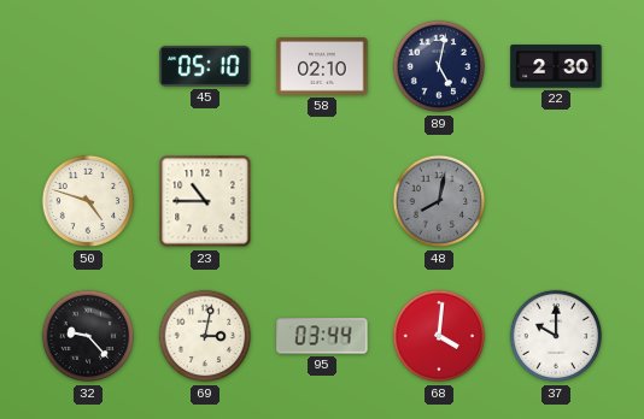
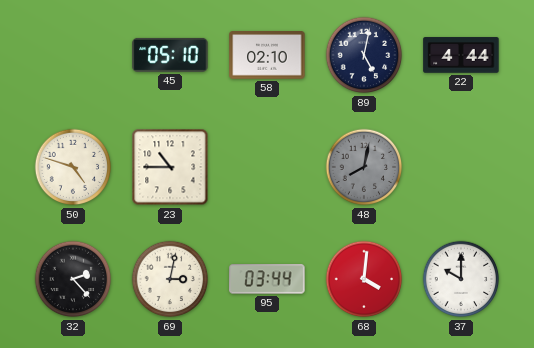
22: 2:30 -> 4:44 (461, 55)
32: 9:23 -> 2:23 (73, 279)
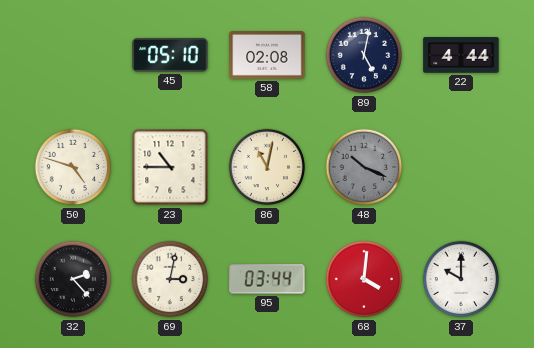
58: 02:10 -> 02:08 (267, 56)
86: none -> 11:02 (267, 167)
48: 8:02 -> 10:19 (364, 167)
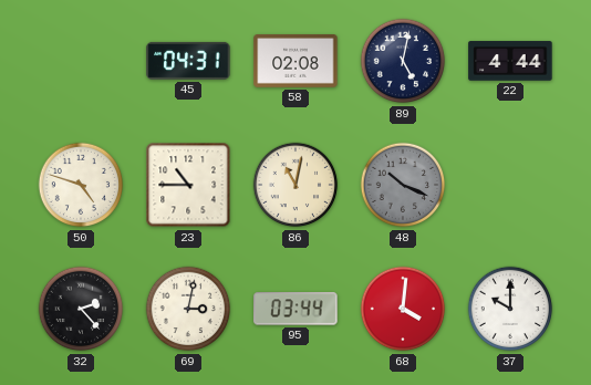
45: 05:10 -> 04:31 (188, 61)
